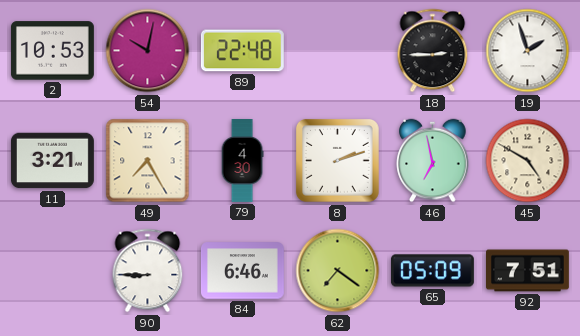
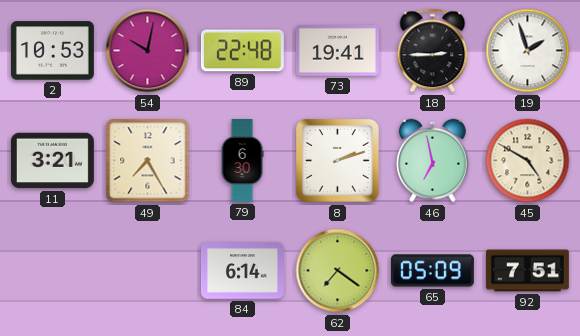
73: none -> 19:41 (337, 51)
79: 4:30 -> 6:30 (242, 161)
90: 8:45 -> none (148, 271)
84: 6:46 -> 6:14 (242, 271)
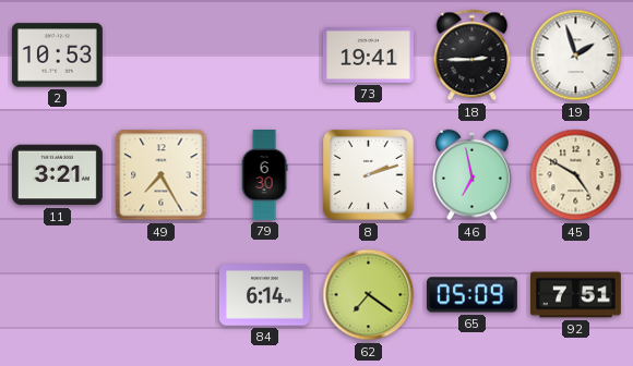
54: 10:02 -> none (148, 51)
89: 22:48 -> none (242, 51)
